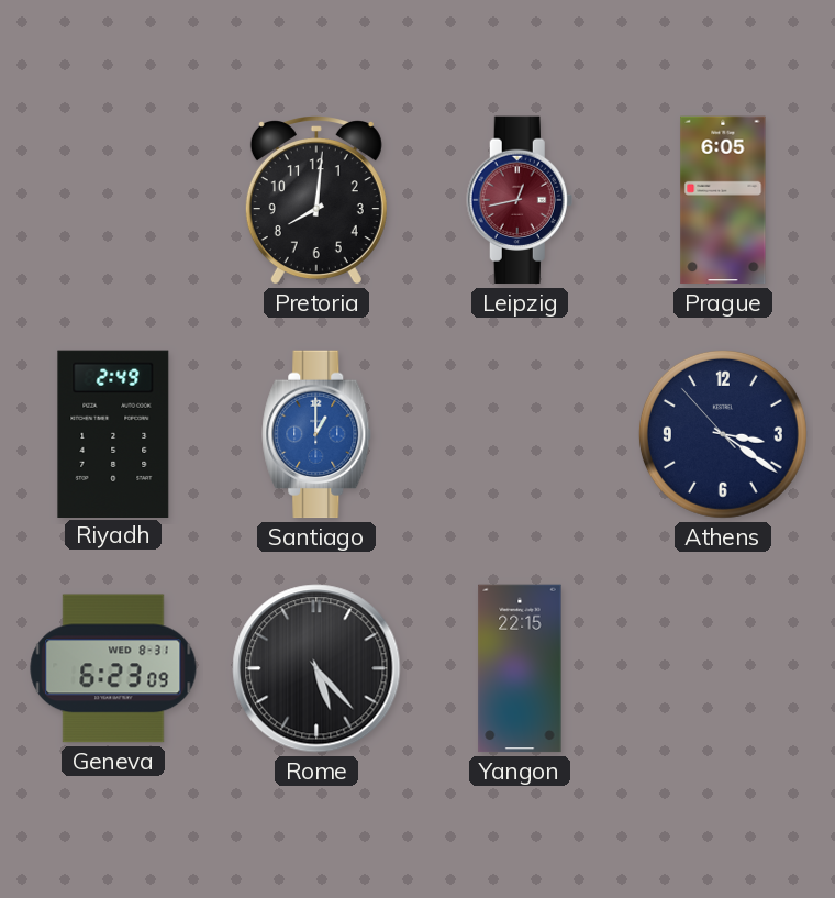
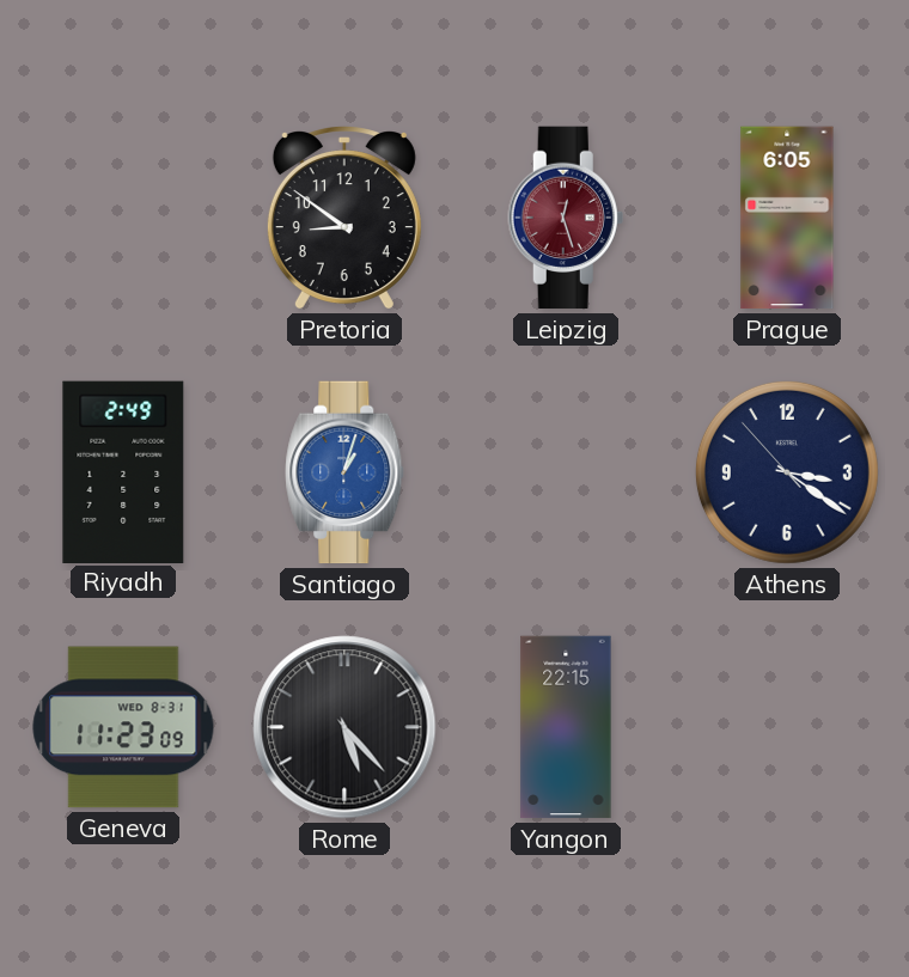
Pretoria: 8:01 -> 8:51 (344, 219)
Leipzig: 12:43 -> 12:27 (566, 218)
Santiago: 1:00 -> 1:03 (344, 472)
Geneva: 6:23 -> 11:23 (123, 727)
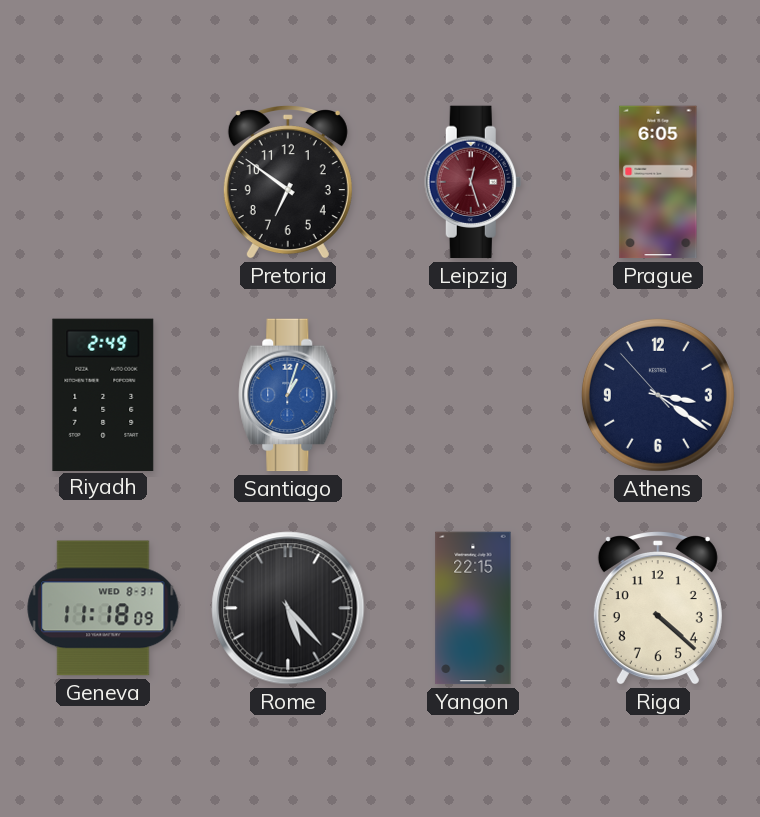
Pretoria: 8:51 -> 6:51 (288, 183)
Geneva: 11:23 -> 11:18 (103, 608)
Riga: none -> 4:22 (658, 609)
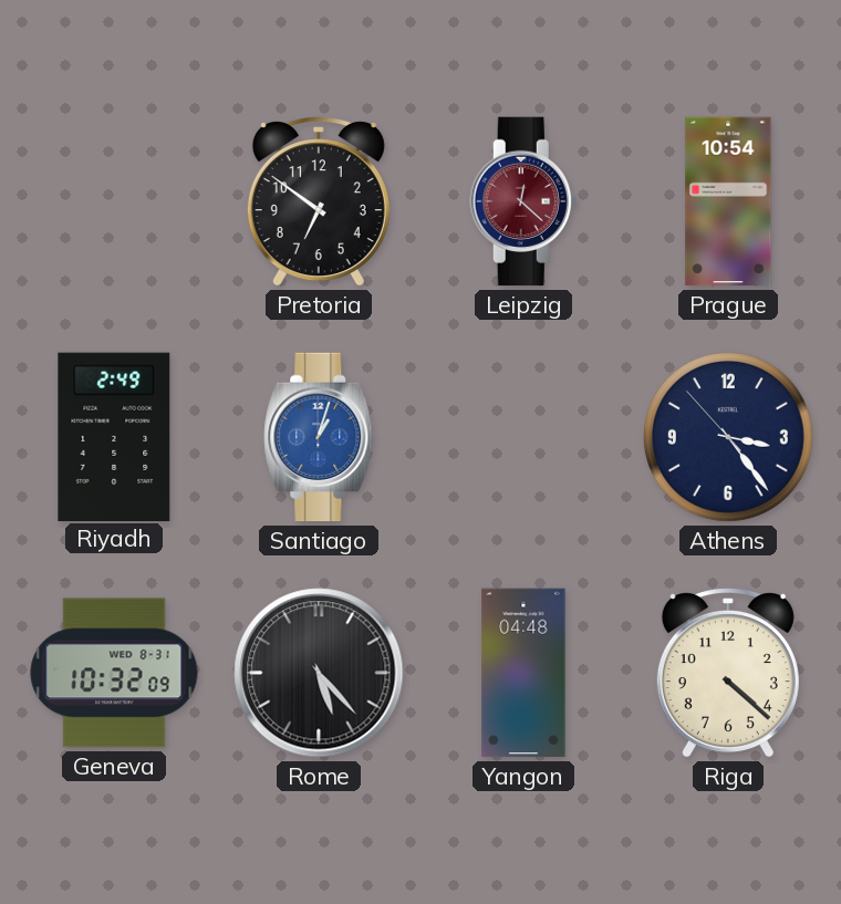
Leipzig: 12:27 -> 12:22 (523, 201)
Prague: 6:05 -> 10:54 (728, 201)
Athens: 3:20 -> 3:23 (728, 437)
Geneva: 11:18 -> 10:32 (114, 673)
Yangon: 22:15 -> 04:48 (523, 673)
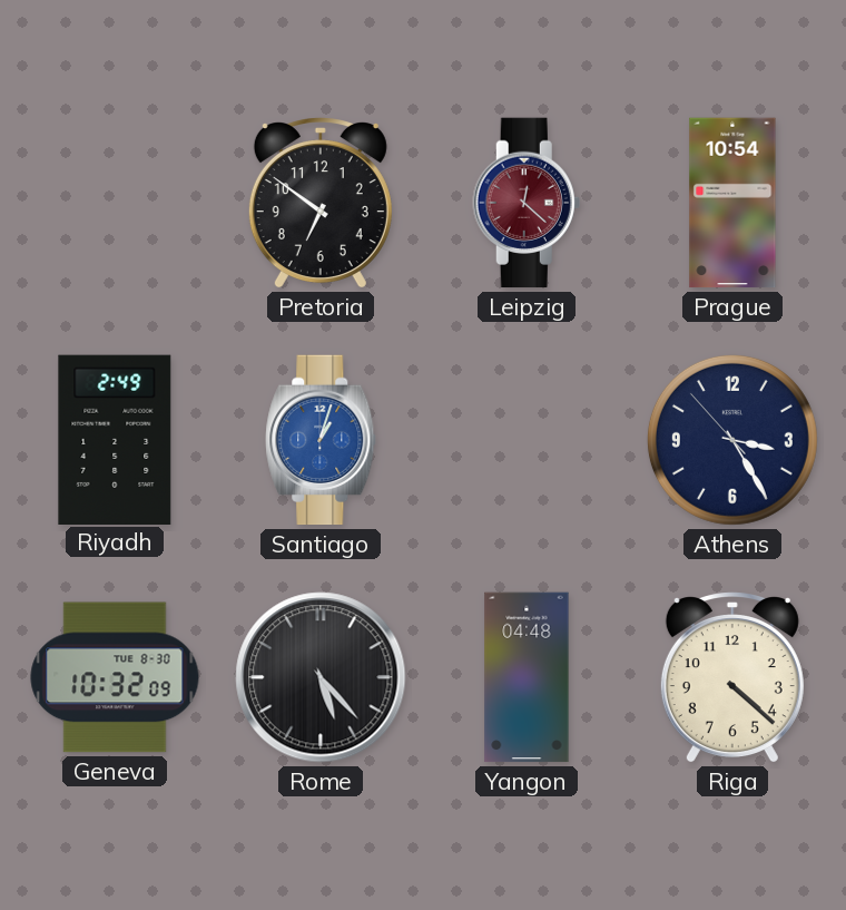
Athens: 3:23 -> 3:24 (732, 440)
Geneva date: WED 8-31 -> TUE 8-30 (115, 677)
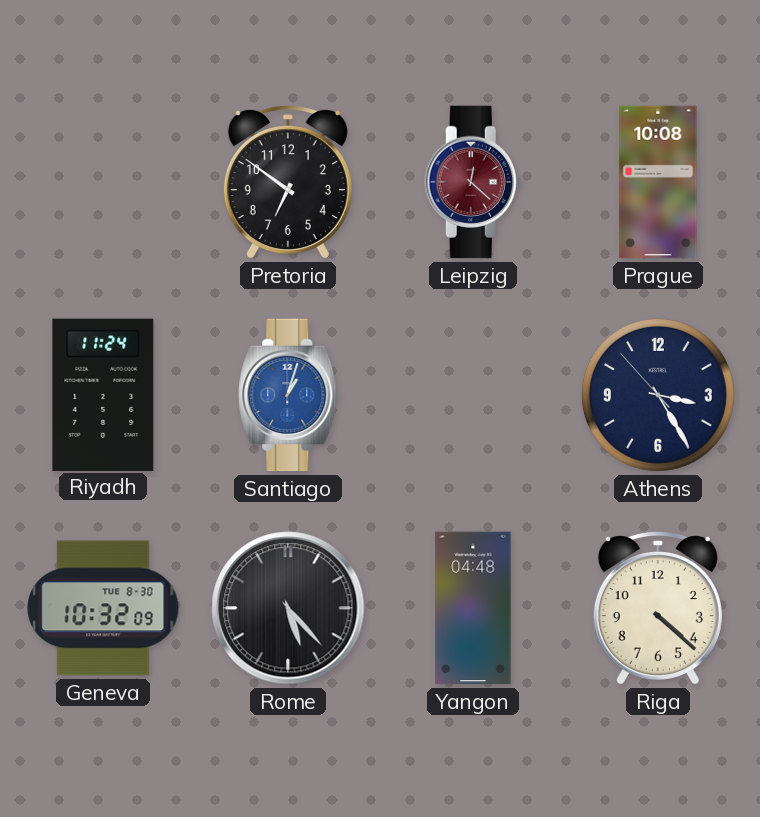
Prague: 10:54 -> 10:08 (658, 182)
Riyadh: 2:49 -> 11:24 (103, 394)
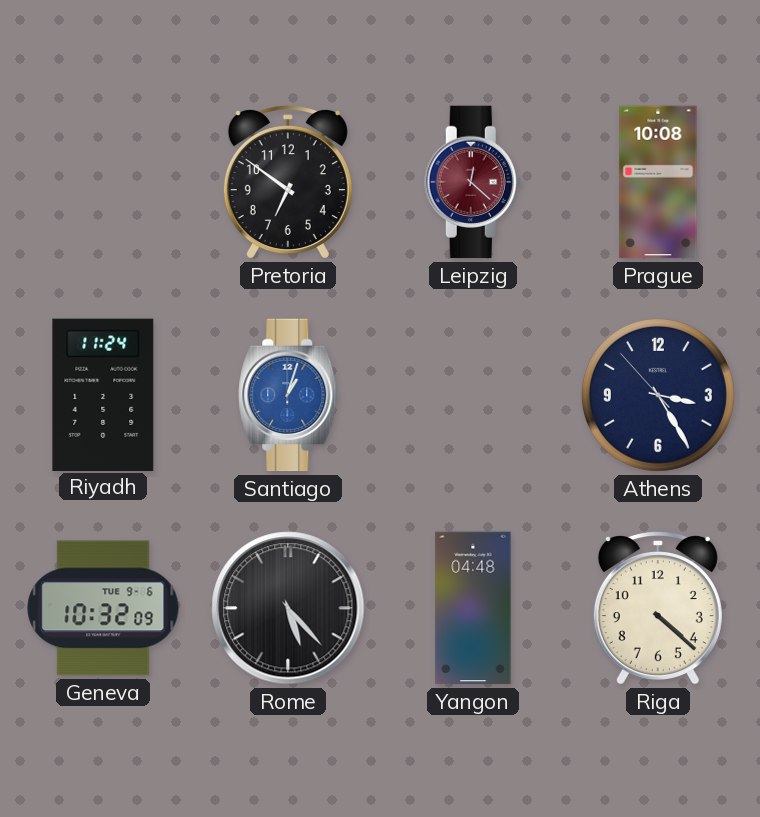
Geneva date: TUE 8-30 -> TUE 9-6 (103, 608)
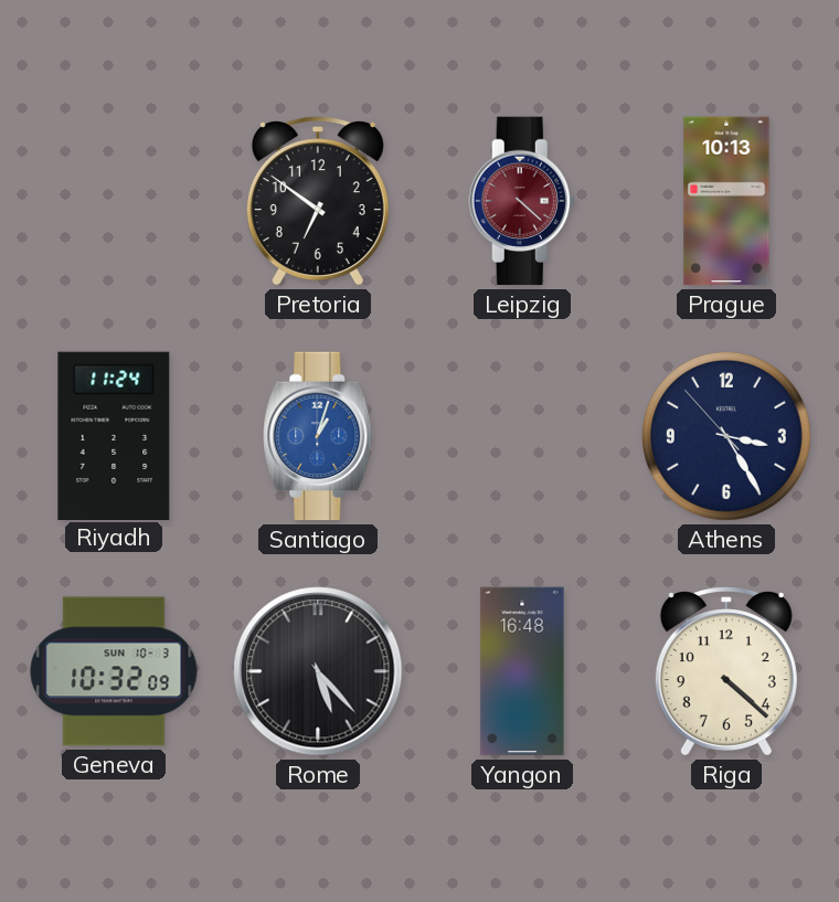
Leipzig: 12:22 -> 4:22 (522, 201)
Prague: 10:08 -> 10:13 (726, 201)
Geneva date: TUE 9-6 -> SUN 10-3 (114, 671)
Yangon: 04:48 -> 16:48 (522, 671)
